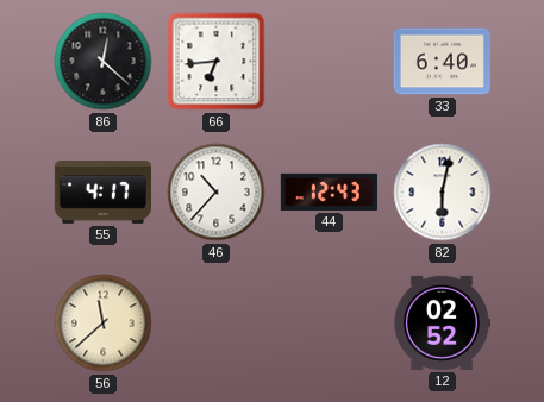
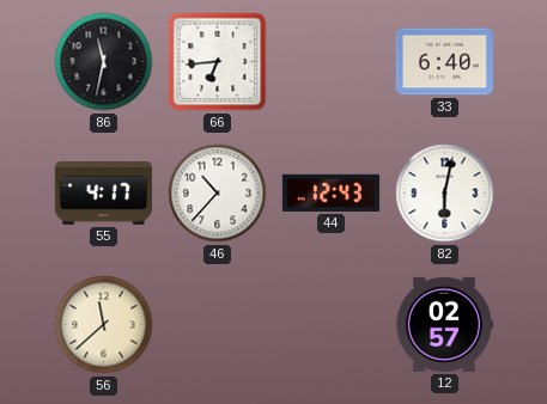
86: 12:22 -> 11:32 (104, 62)
12: 02:52 -> 02:57 (443, 324)
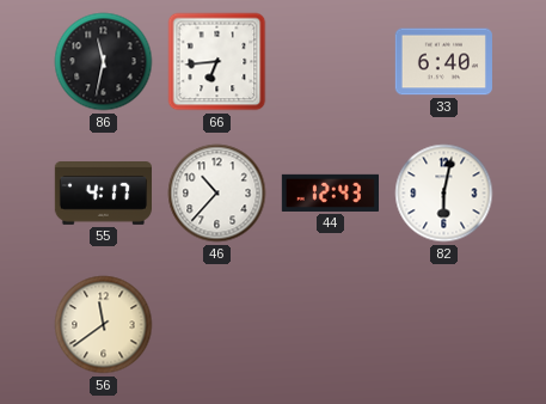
56: 11:38 -> 11:39 (104, 325)
12: 02:57 -> none (443, 324)
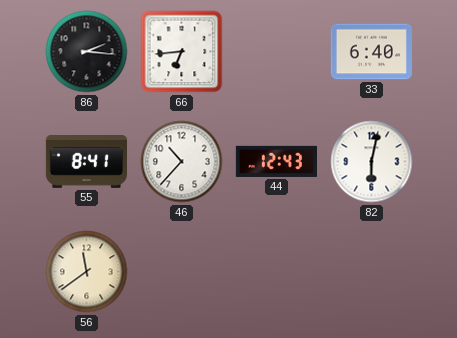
86: 11:32 -> 2:16 (87, 52)
55: 4:17 -> 8:41 (86, 162)
